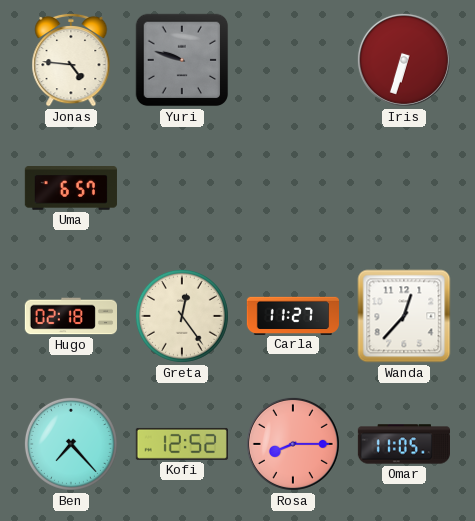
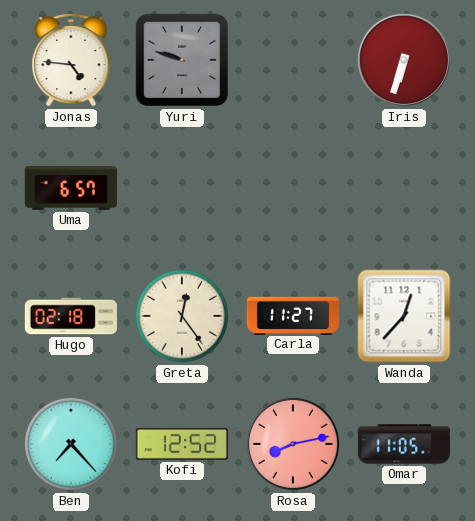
Rosa: 8:15 -> 8:13 (293, 444)
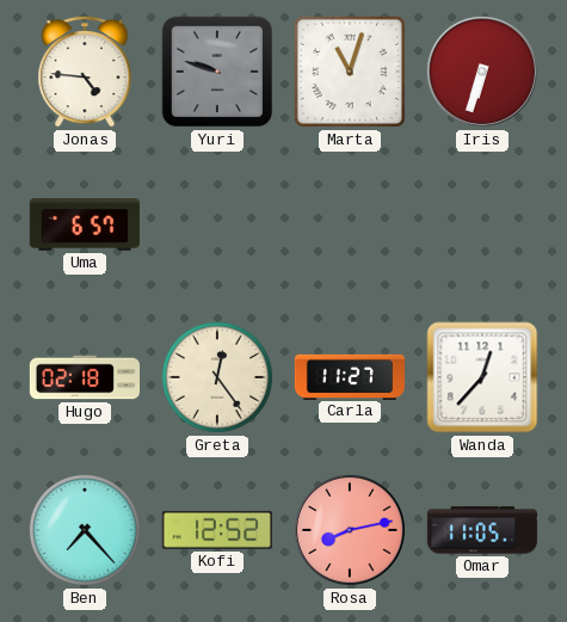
Marta: none -> 11:03 (350, 72)
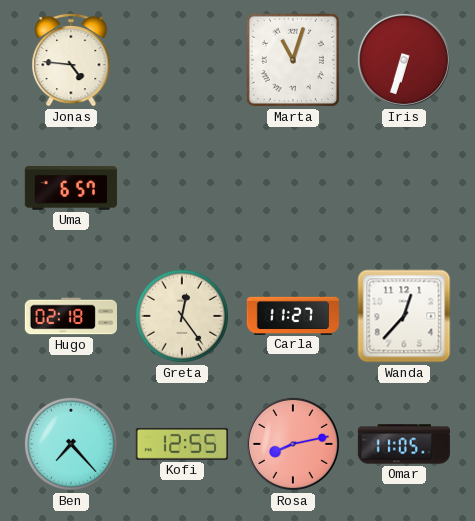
Yuri: 9:48 -> none (217, 72)
Kofi: 12:52 -> 12:55 (182, 444)
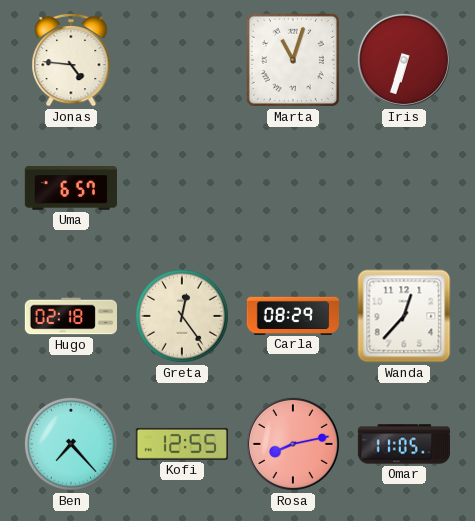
Carla: 11:27 -> 08:29 (292, 315)
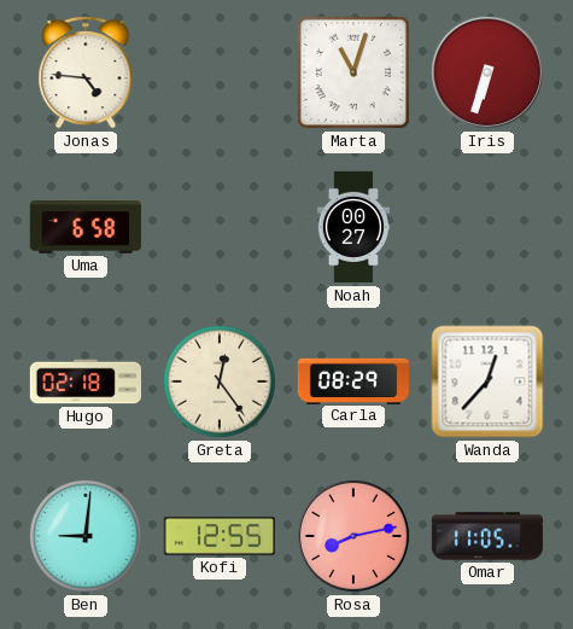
Uma: 6:57 -> 6:58 (86, 228)
Noah: none -> 00:27 (352, 227)
Ben: 7:23 -> 9:01 (86, 536)
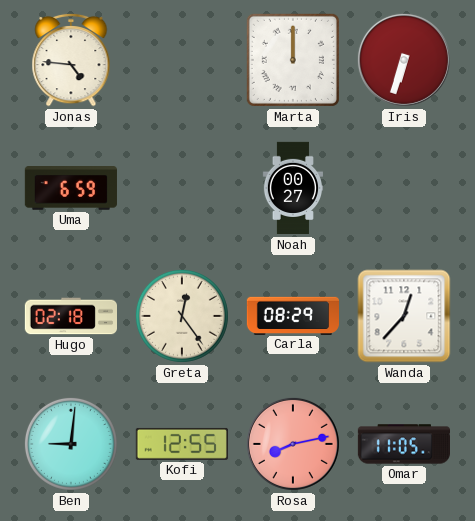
Marta: 11:03 -> 12:00 (293, 60)
Uma: 6:58 -> 6:59 (71, 189)
